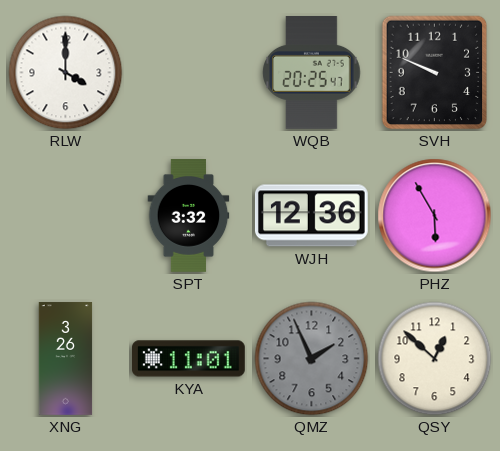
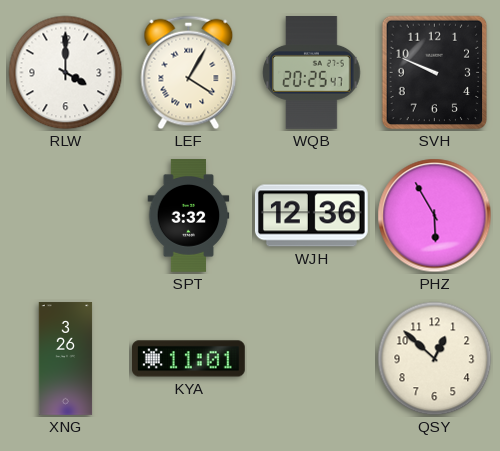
LEF: none -> 4:05 (189, 73)
QMZ: 1:56 -> none (312, 359)
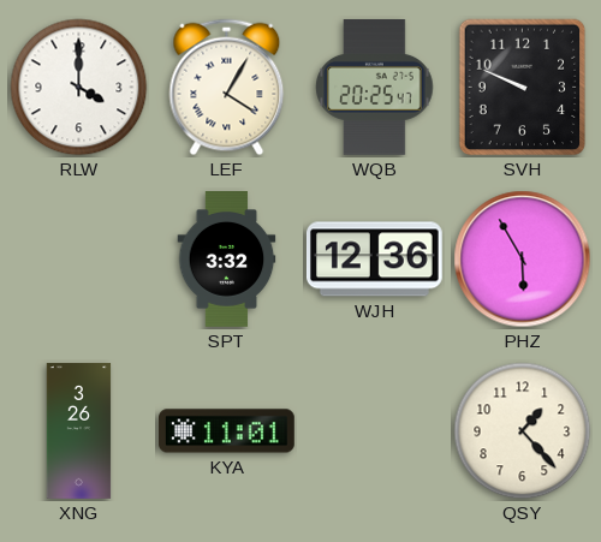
QSY: 12:52 -> 1:23 (523, 431)
